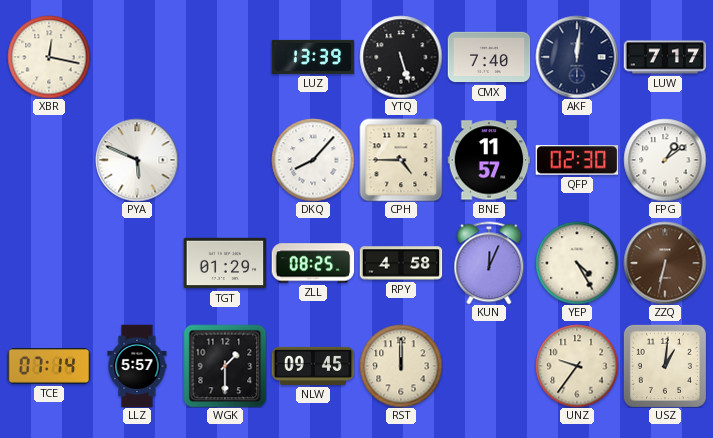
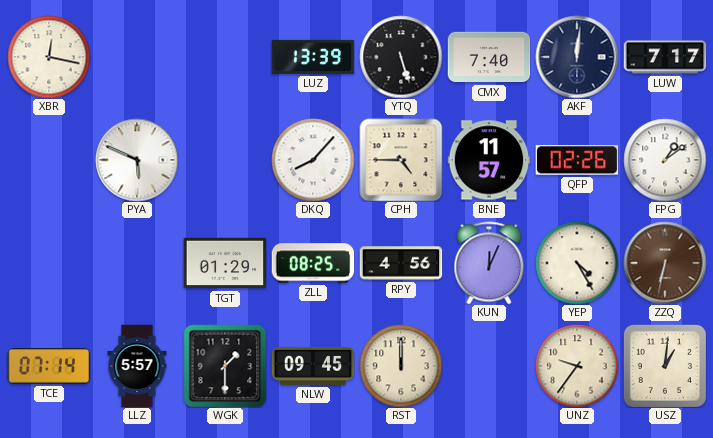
QFP: 02:30 -> 02:26 (577, 160)
RPY: 4:58 -> 4:56 (401, 263)
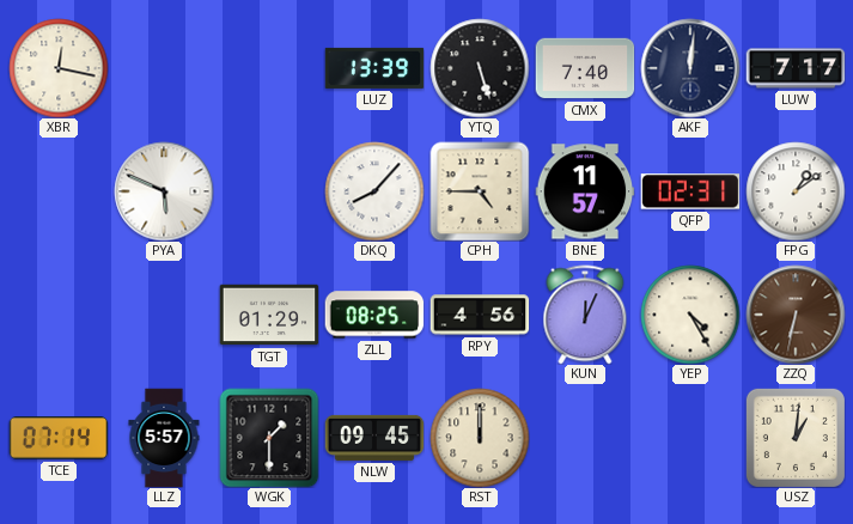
QFP: 02:26 -> 02:31 (690, 191)
UNZ: 9:36 -> none (577, 366)
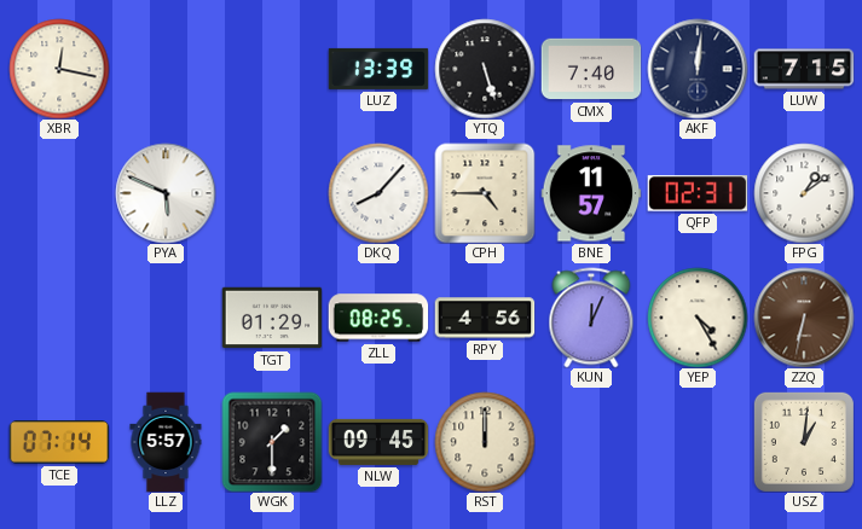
LUW: 7:17 -> 7:15 (804, 69)
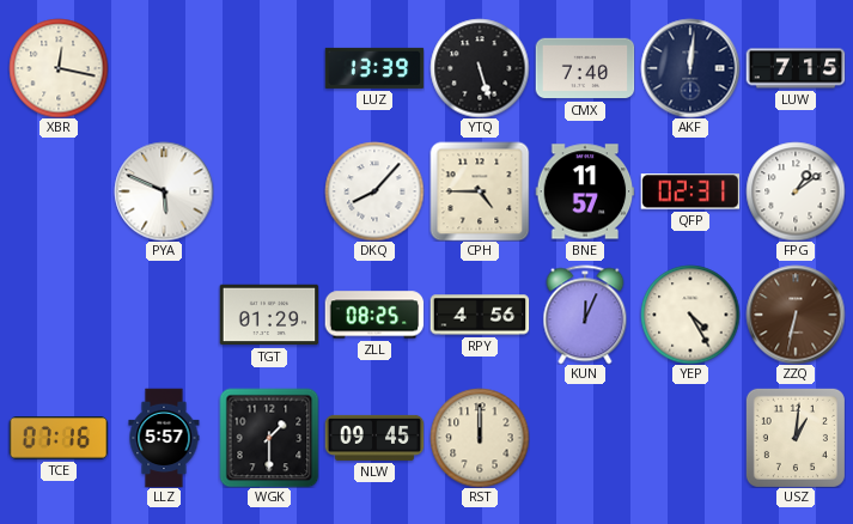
TCE: 07:14 -> 07:16 (59, 438)
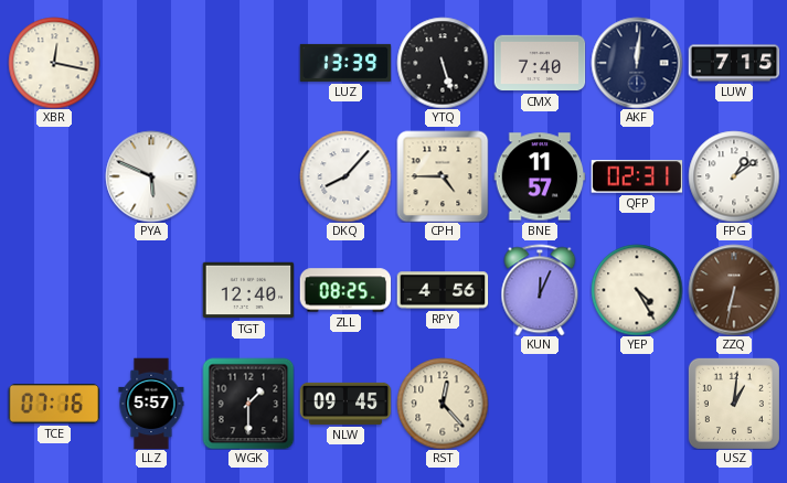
TGT: 01:29 -> 12:40 (248, 290)
RST: 12:00 -> 12:23 (443, 404)
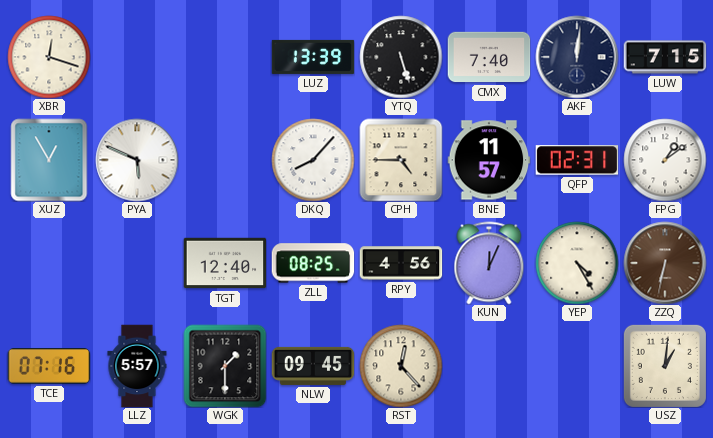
XBR: 12:17 -> 12:18 (49, 57)
XUZ: none -> 12:55 (49, 160)
